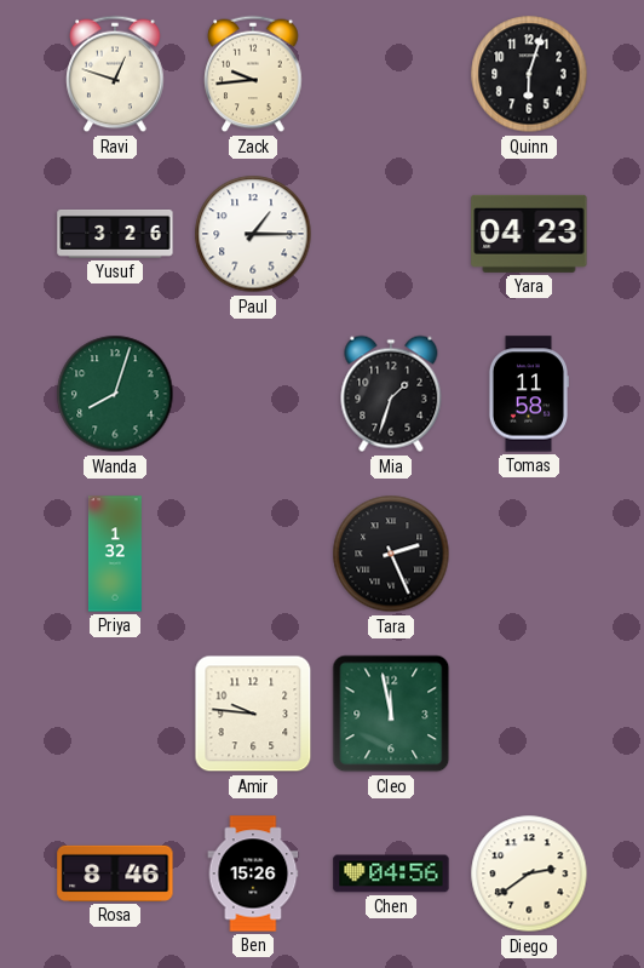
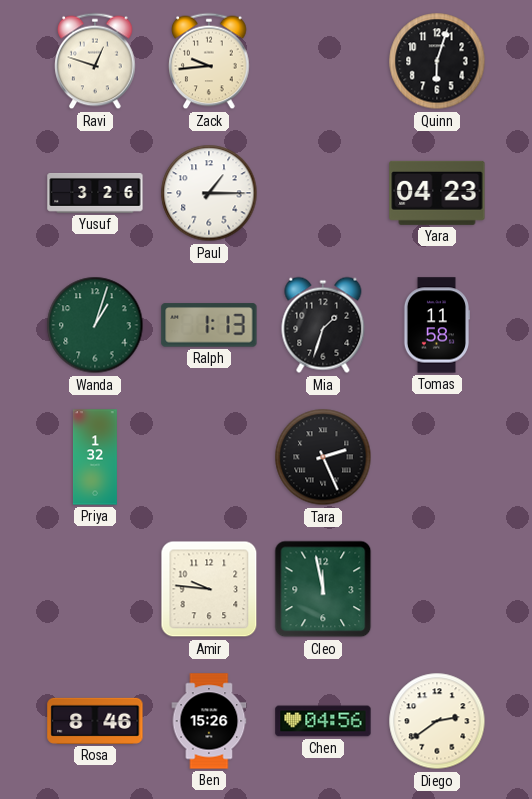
Wanda: 8:03 -> 1:03 (95, 325)
Ralph: none -> 1:13 (209, 325)
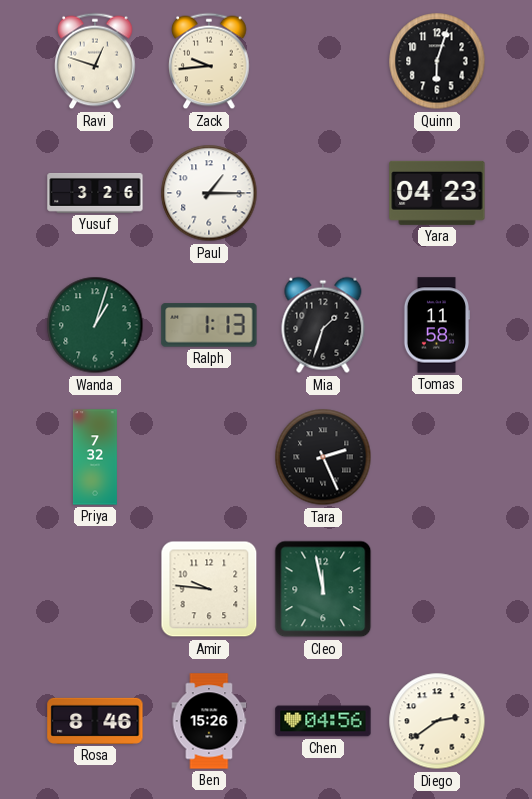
Priya: 1:32 -> 7:32 (95, 457)
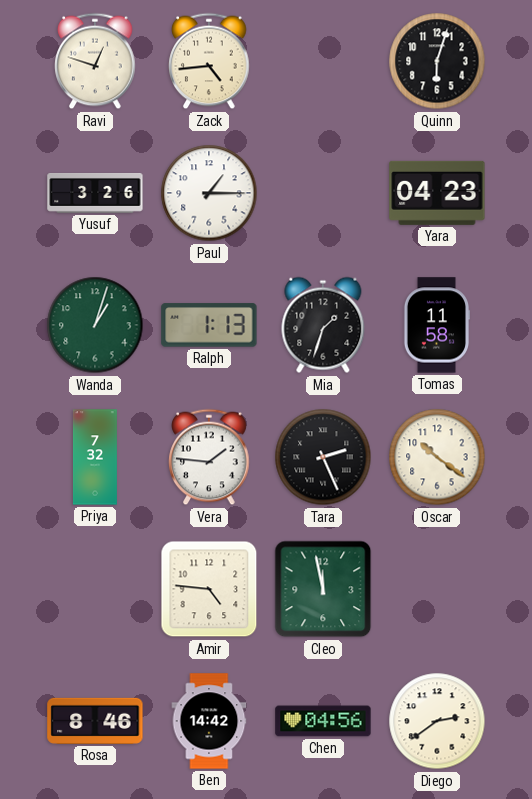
Zack: 9:44 -> 4:44 (209, 61)
Vera: none -> 1:46 (209, 457)
Oscar: none -> 10:21 (437, 457)
Amir: 9:46 -> 4:46 (209, 589)
Ben: 15:26 -> 14:42 (209, 721)
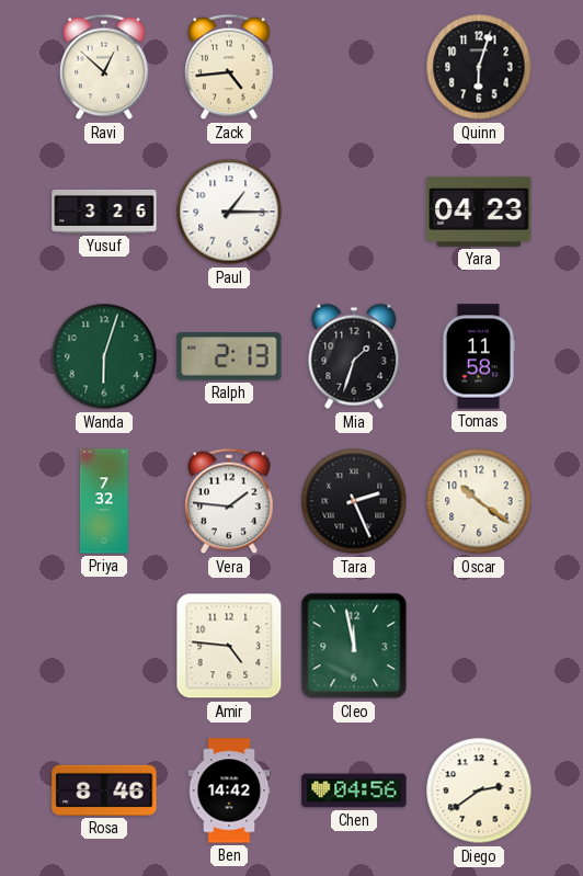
Ravi: 12:48 -> 12:52 (104, 67)
Wanda: 1:03 -> 6:03 (104, 356)
Ralph: 1:13 -> 2:13 (229, 356)
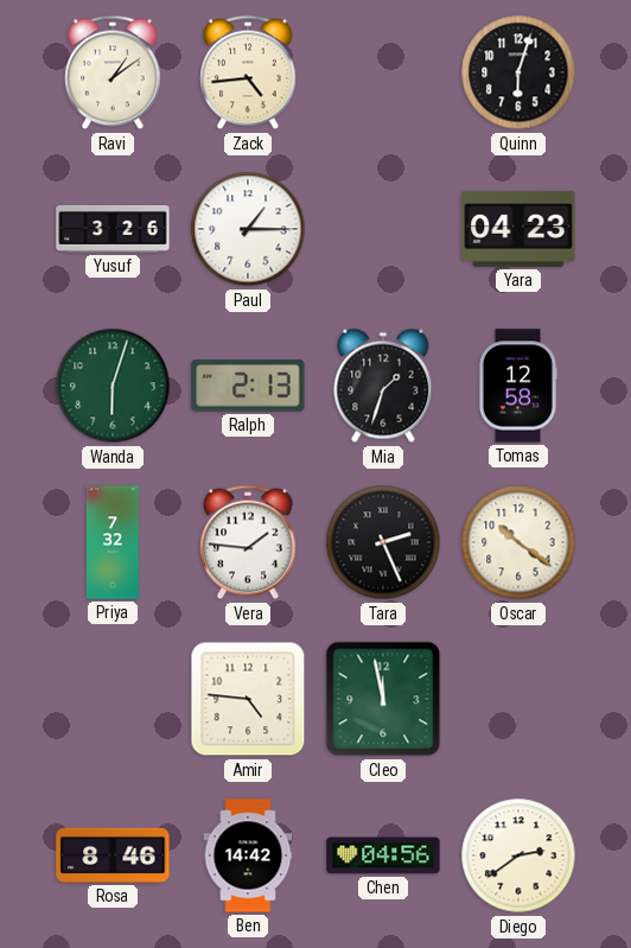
Ravi: 12:52 -> 1:09 (113, 72)
Tomas: 11:58 -> 12:58 (517, 386)
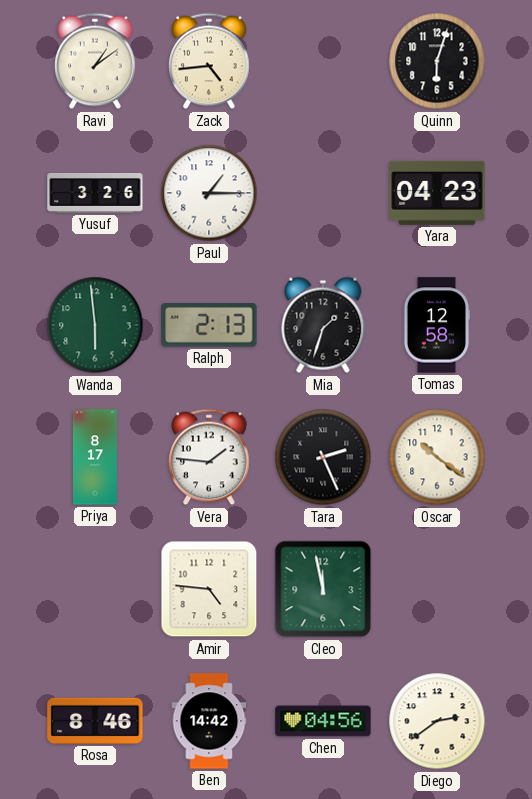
Wanda: 6:03 -> 5:59 (95, 325)
Priya: 7:32 -> 8:17 (95, 457)
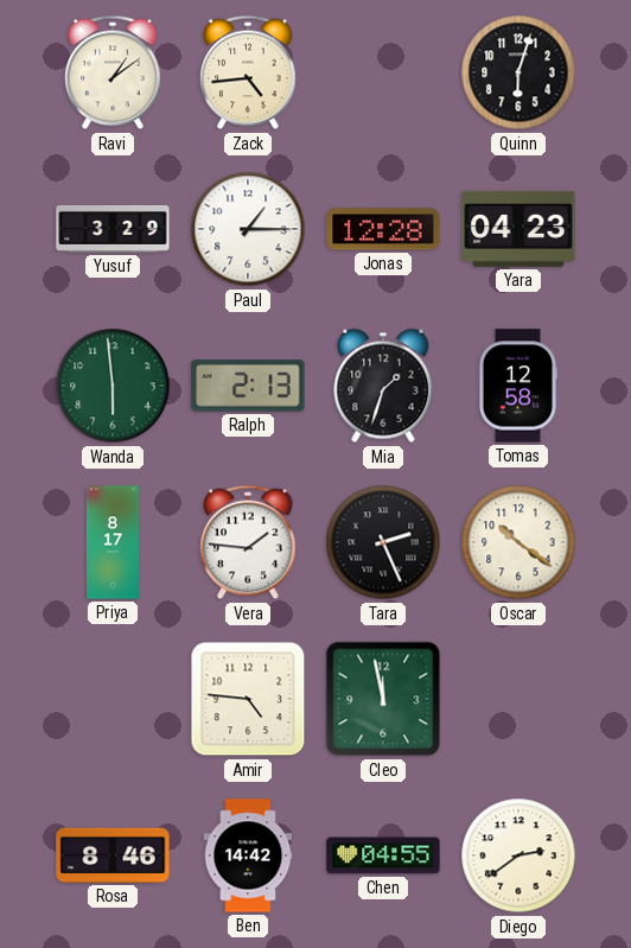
Yusuf: 3:26 -> 3:29 (113, 230)
Jonas: none -> 12:28 (383, 229)
Chen: 04:56 -> 04:55 (383, 855)
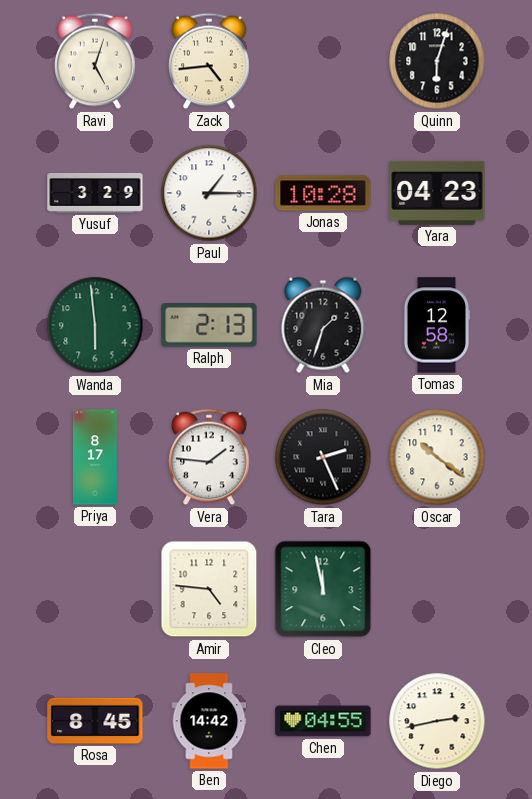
Ravi: 1:09 -> 5:03 (95, 61)
Jonas: 12:28 -> 10:28 (323, 193)
Rosa: 8:46 -> 8:45 (95, 721)
Diego: 2:39 -> 2:43 (437, 721)
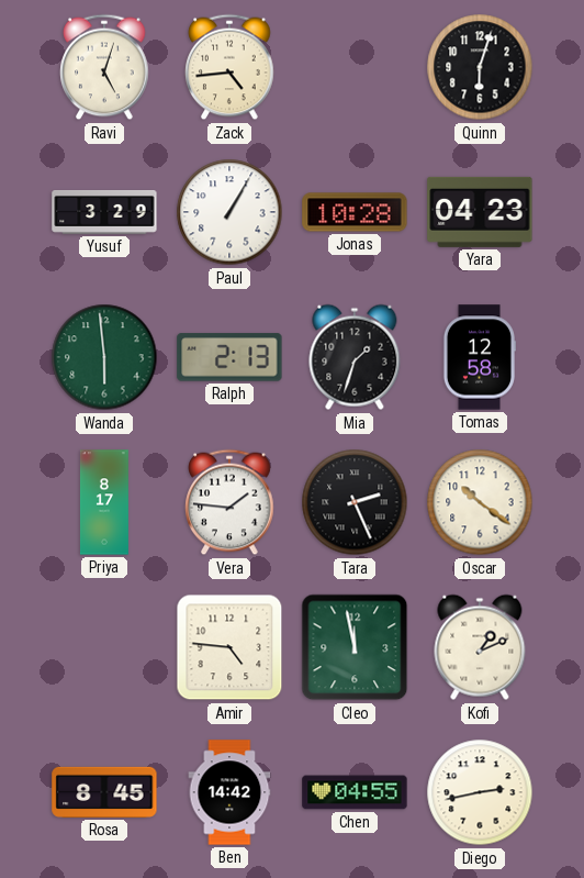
Paul: 1:15 -> 1:05 (229, 212)
Kofi: none -> 1:11 (480, 647)
